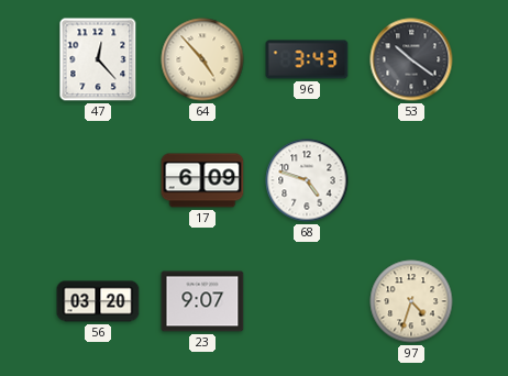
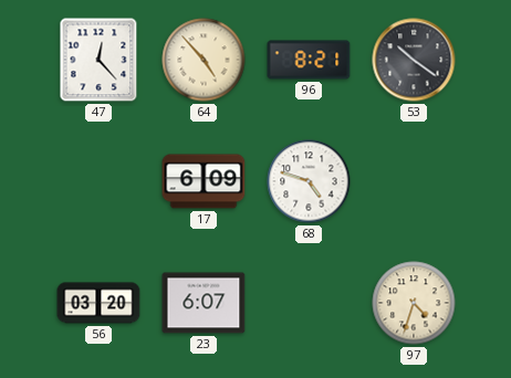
96: 3:43 -> 8:21 (309, 60)
23: 9:07 -> 6:07 (204, 303)
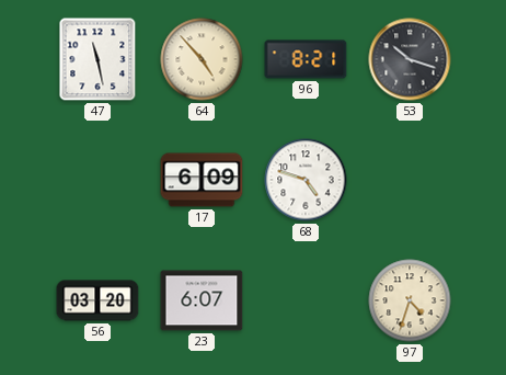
47: 12:23 -> 11:28 (97, 59)
53: 10:21 -> 10:18 (410, 59)
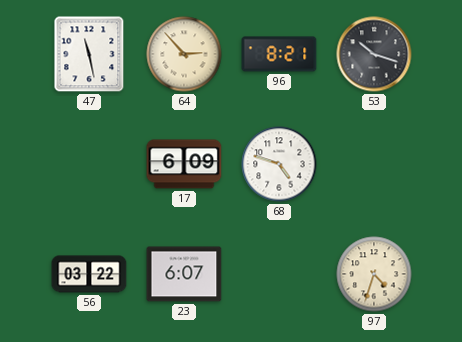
64: 4:53 -> 2:53 (184, 54)
56: 03:20 -> 03:22 (89, 274)
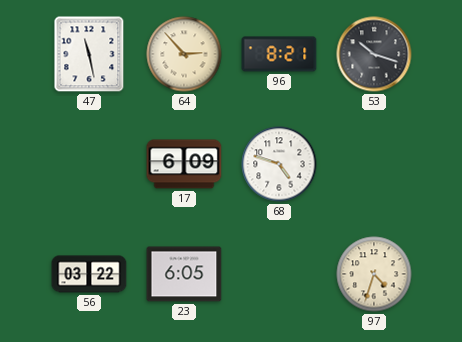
23: 6:07 -> 6:05 (184, 274)
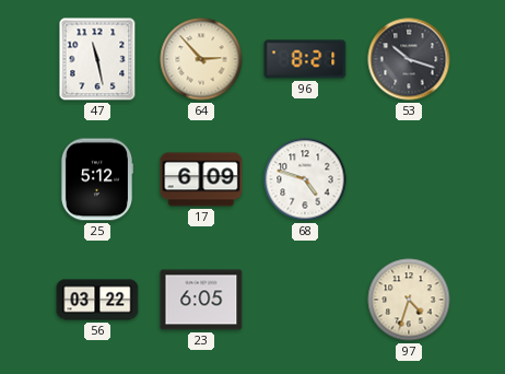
25: none -> 5:12 (96, 179)
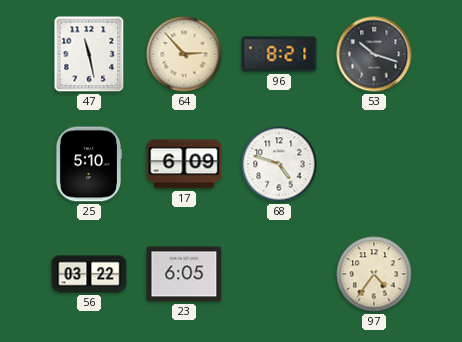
25: 5:12 -> 5:10 (88, 164)
97: 4:33 -> 4:36 (374, 274)
